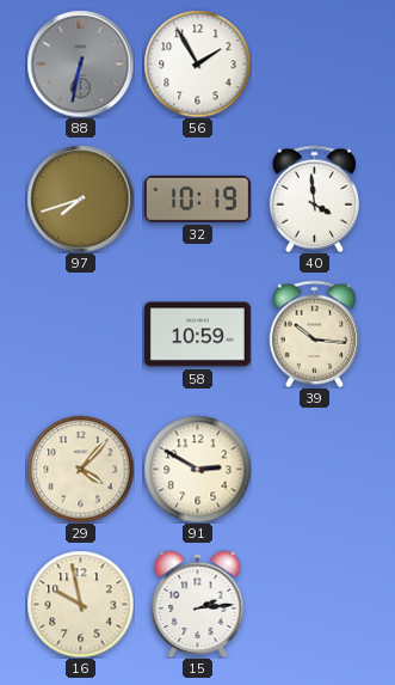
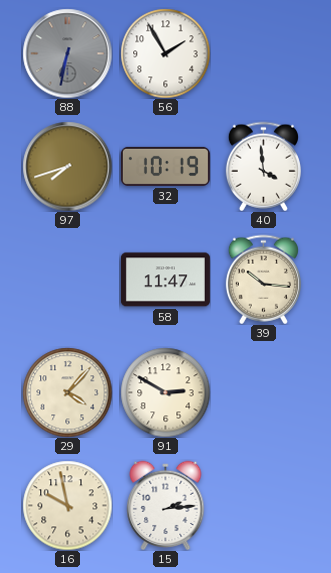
58: 10:59 -> 11:47 (165, 280)
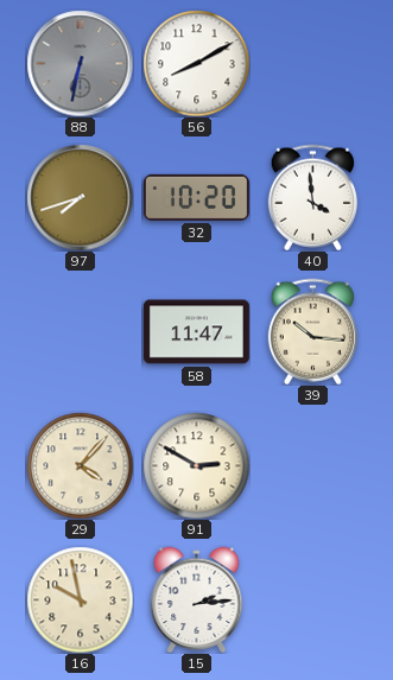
56: 1:55 -> 8:10 (196, 63)
32: 10:19 -> 10:20 (196, 197)
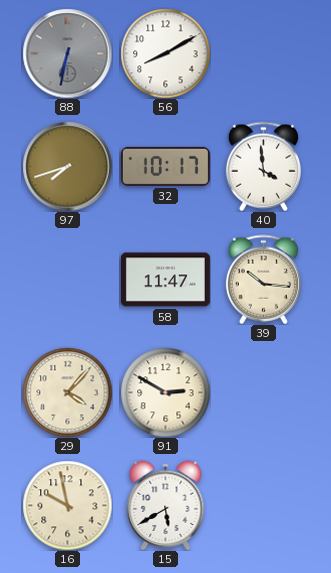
32: 10:20 -> 10:17 (165, 166)
15: 2:14 -> 5:40 (166, 505)
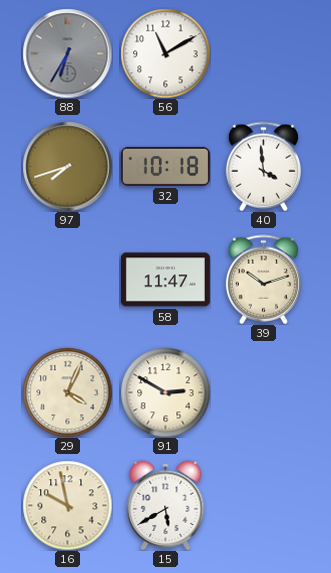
88: 6:32 -> 6:35 (67, 53)
56: 8:10 -> 11:10 (165, 53)
32: 10:17 -> 10:18 (165, 166)
39: 10:16 -> 10:12 (263, 279)
29: 4:07 -> 4:04 (67, 392)
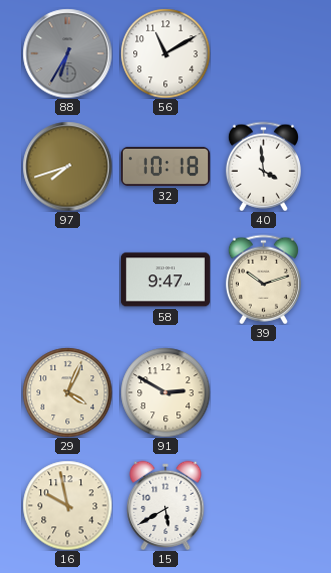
58: 11:47 -> 9:47 (165, 280)
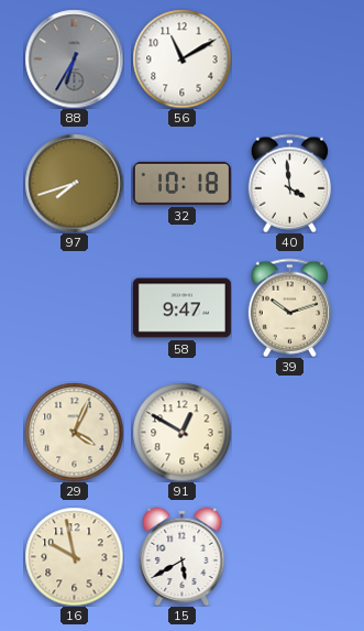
91: 2:50 -> 12:50 (181, 432)
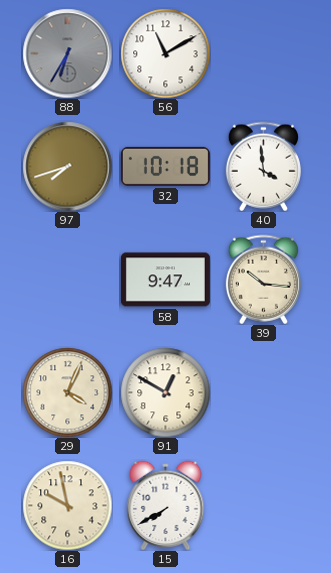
39: 10:12 -> 10:16 (263, 279)
15: 5:40 -> 7:40 (166, 505)
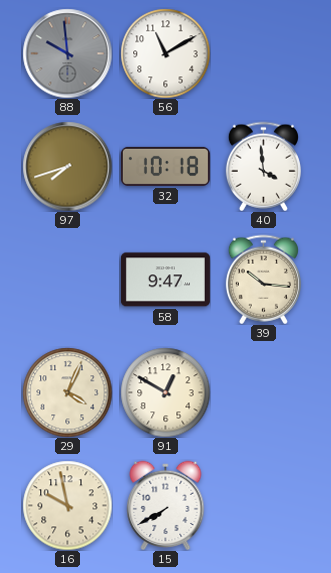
88: 6:35 -> 9:59 (67, 53)
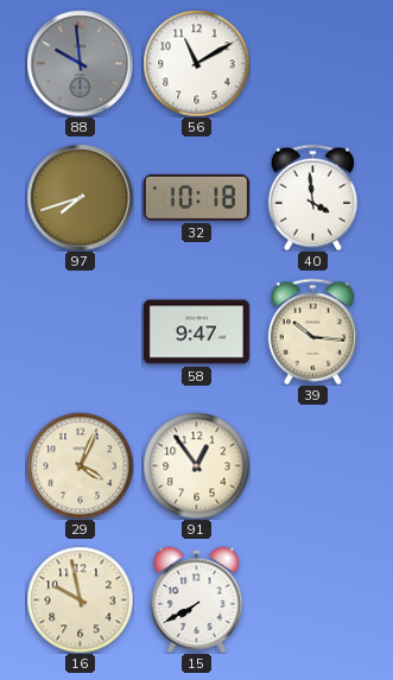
91: 12:50 -> 12:54 (196, 465)
